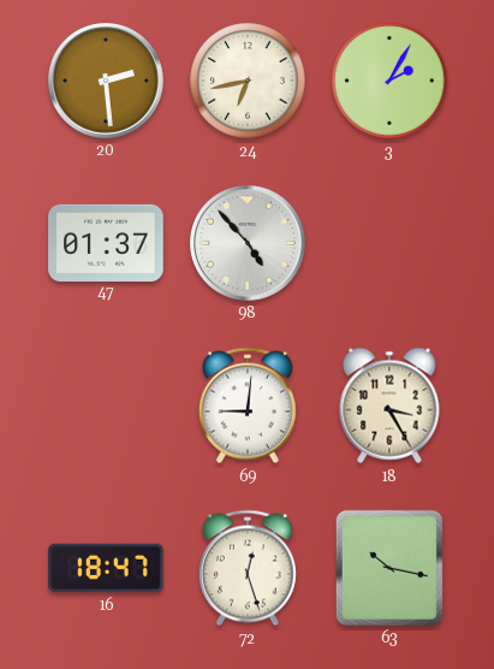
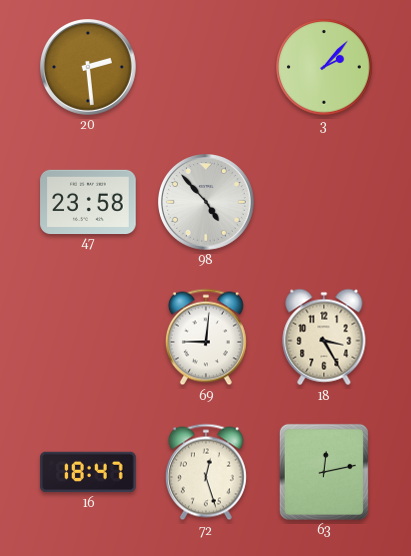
24: 6:43 -> none (248, 81)
3: 2:05 -> 2:07 (324, 67)
47: 01:37 -> 23:58 (88, 201)
63: 10:17 -> 12:13 (324, 472)
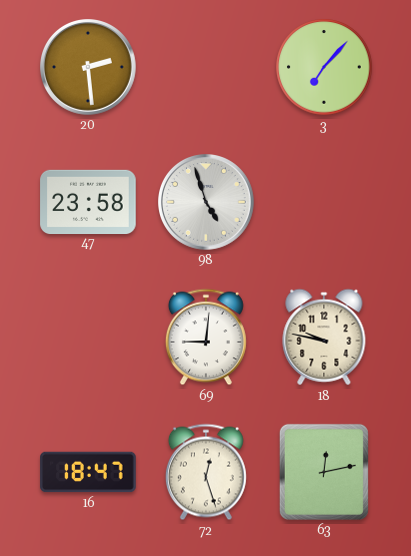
3: 2:07 -> 7:07 (324, 67)
98: 4:53 -> 4:57 (207, 203)
18: 3:25 -> 9:47 (324, 337)
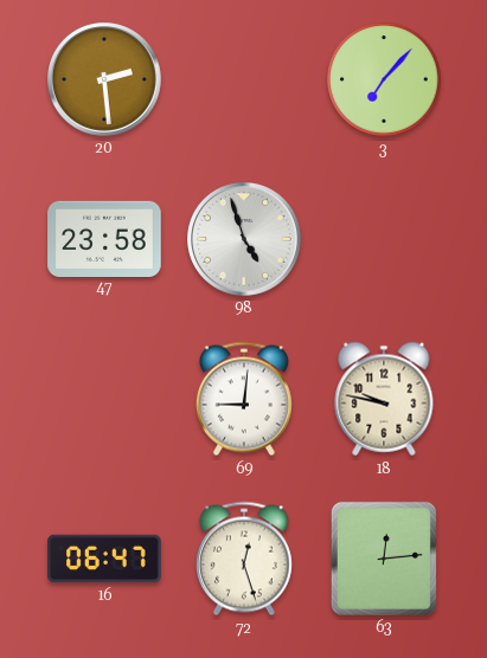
16: 18:47 -> 06:47 (104, 559)
63: 12:13 -> 12:14 (384, 559)
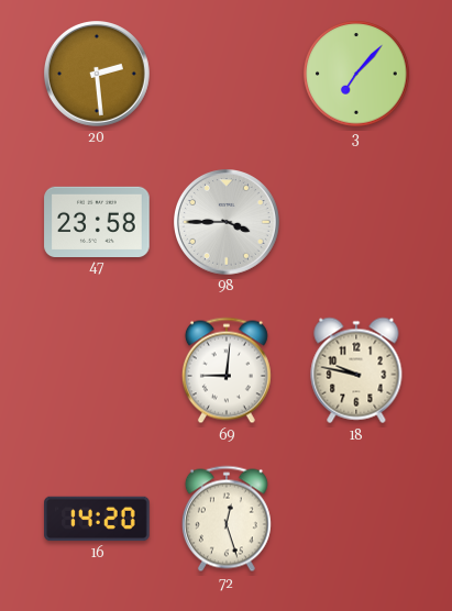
98: 4:57 -> 3:45 (228, 223)
16: 06:47 -> 14:20 (97, 519)
63: 12:14 -> none (384, 559)
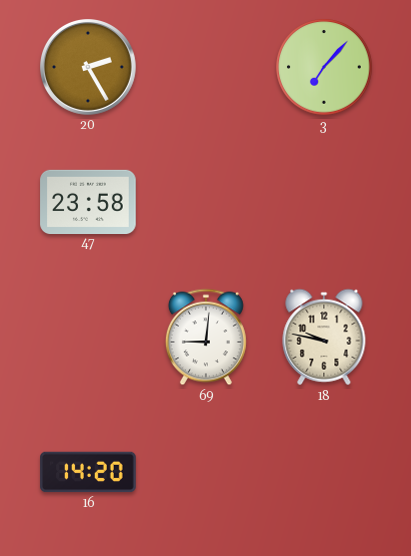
20: 2:29 -> 2:25 (89, 68)
98: 3:45 -> none (228, 223)
72: 12:27 -> none (227, 519)
